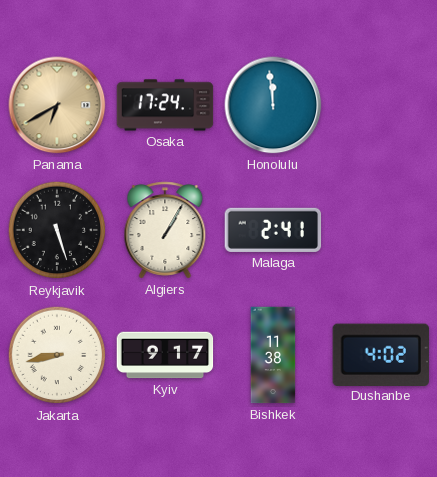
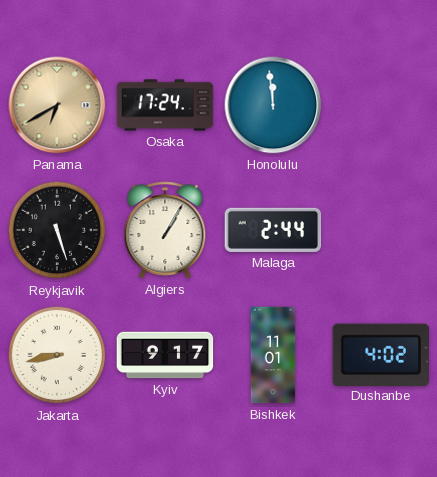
Malaga: 2:41 -> 2:44 (273, 230)
Bishkek: 11:38 -> 11:01 (273, 355)
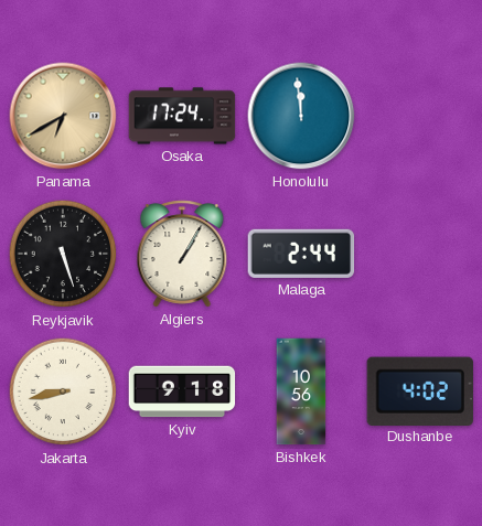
Kyiv: 9:17 -> 9:18 (182, 391)
Bishkek: 11:01 -> 10:56 (301, 391)
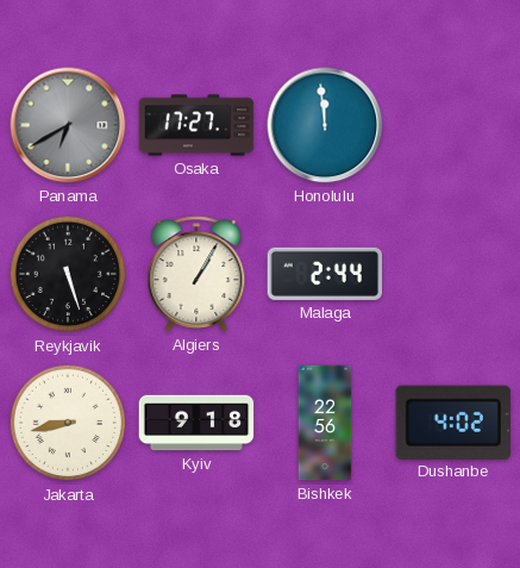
Panama dial: champagne -> grey (68, 125)
Osaka: 17:24 -> 17:27 (196, 125)
Bishkek: 10:56 -> 22:56 (325, 423)
